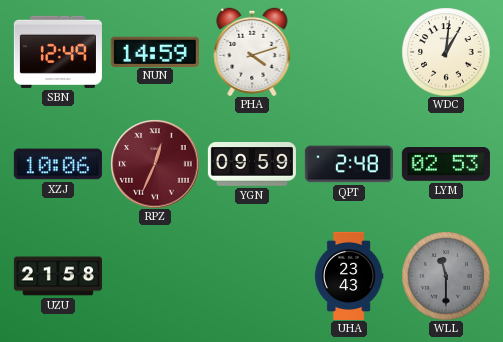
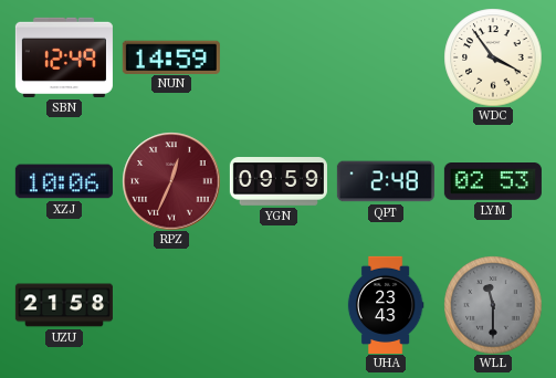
PHA: 4:12 -> none (252, 52)
WDC: 1:01 -> 3:54 (493, 57)
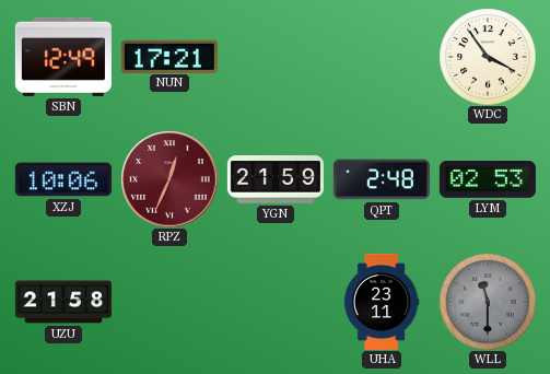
NUN: 14:59 -> 17:21 (169, 56)
YGN: 09:59 -> 21:59 (276, 179)
UHA: 23:43 -> 23:11 (382, 302)
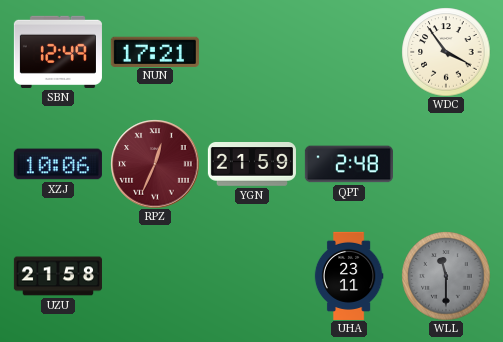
LYM: 02:53 -> none (488, 180)
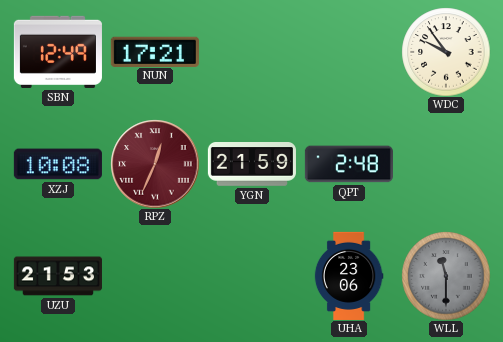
WDC: 3:54 -> 9:54 (446, 52)
XZJ: 10:06 -> 10:08 (58, 164)
UZU: 21:58 -> 21:53 (58, 276)
UHA: 23:11 -> 23:06 (349, 276)
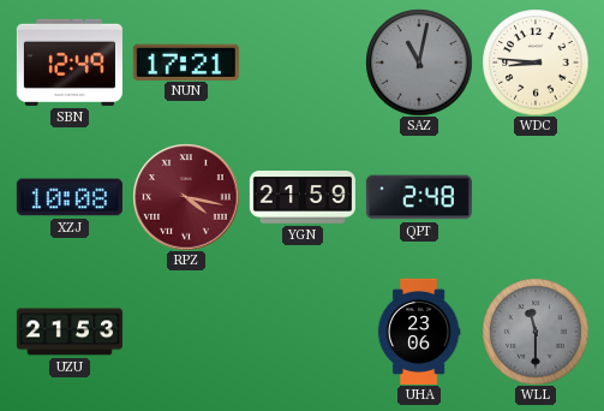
SAZ: none -> 11:02 (419, 62)
WDC: 9:54 -> 8:46 (536, 62)
RPZ: 12:34 -> 4:17 (186, 197)
